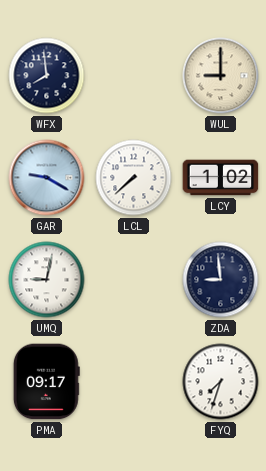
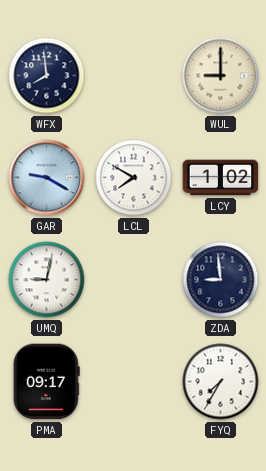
LCL: 7:38 -> 7:50 (134, 178)
FYQ: 7:33 -> 7:35 (221, 382)
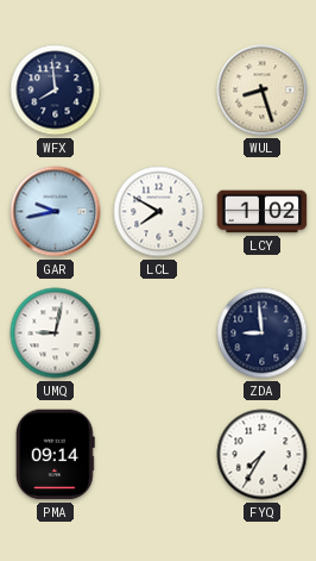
WUL: 9:00 -> 8:27 (263, 91)
GAR: 9:20 -> 9:43 (56, 212)
PMA: 09:17 -> 09:14 (55, 455)
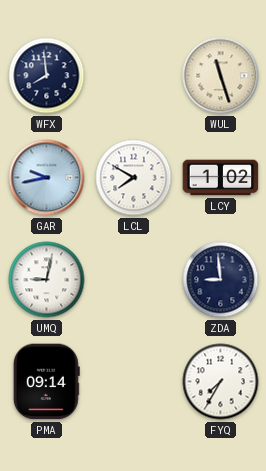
WUL: 8:27 -> 11:27 (221, 76)
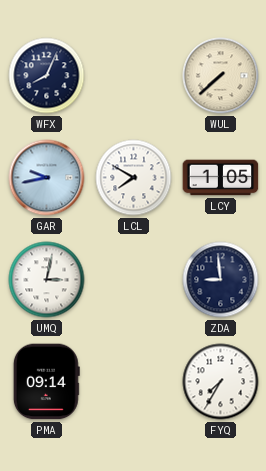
WFX: 7:59 -> 8:04 (47, 76)
WUL: 11:27 -> 7:38 (221, 76)
LCY: 1:02 -> 1:05 (221, 178)
UMQ: 9:02 -> 3:02 (47, 280)
